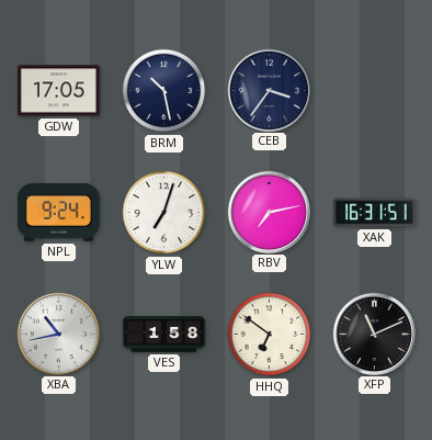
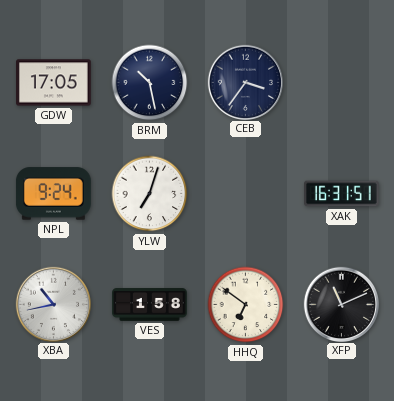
RBV: 7:13 -> none (269, 212)
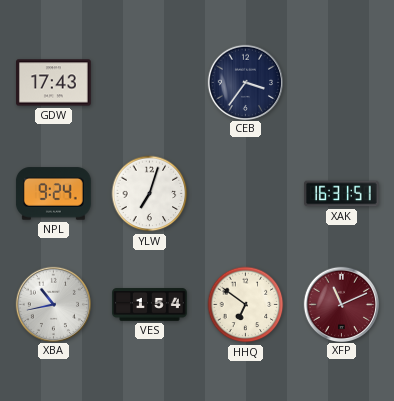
GDW: 17:05 -> 17:43 (54, 83)
BRM: 10:28 -> none (150, 83)
VES: 1:58 -> 1:54 (150, 305)
XFP dial: black -> burgundy (341, 304)
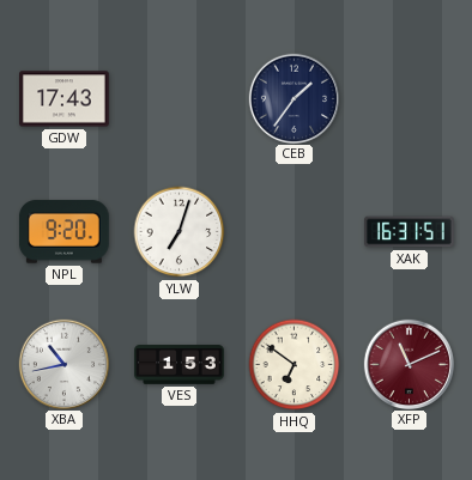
CEB: 3:36 -> 1:36 (294, 98)
NPL: 9:24 -> 9:20 (63, 232)
VES: 1:54 -> 1:53 (180, 365)
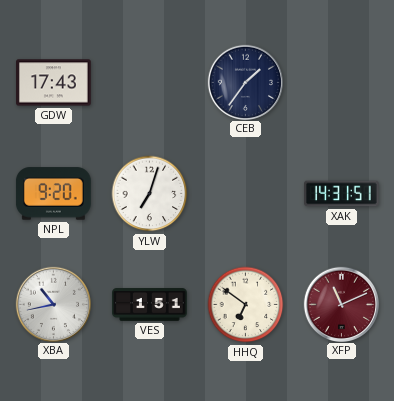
XAK: 16:31 -> 14:31 (342, 194)
VES: 1:53 -> 1:51 (150, 305)
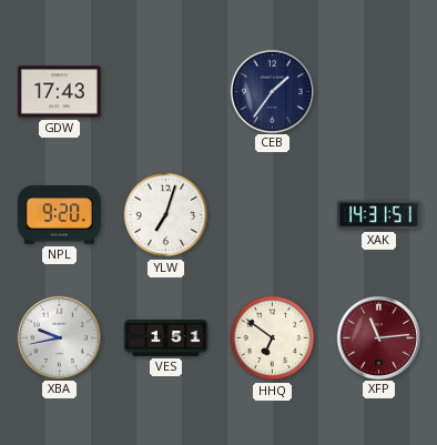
XBA: 10:43 -> 9:43 (59, 337)
XFP: 11:11 -> 11:14 (378, 337)
